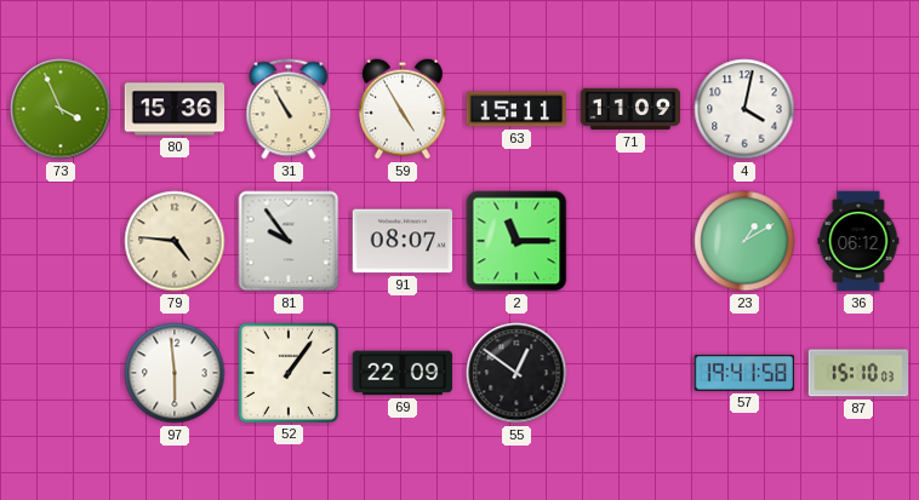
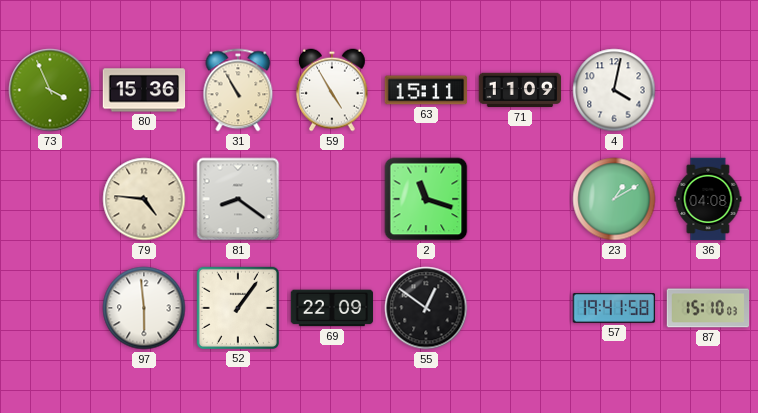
81: 9:54 -> 8:21 (238, 199)
91: 08:07 -> none (403, 241)
2: 11:15 -> 11:18 (426, 199)
36: 06:12 -> 04:08 (708, 199)
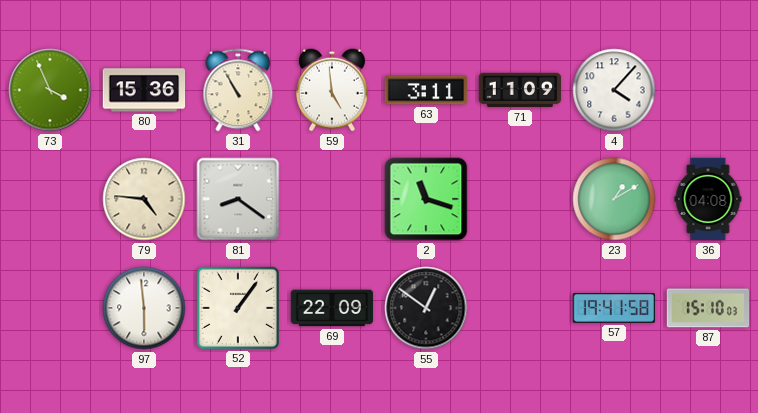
59: 4:55 -> 4:59 (333, 90)
63: 15:11 -> 3:11 (426, 90)
4: 4:02 -> 4:07 (614, 90)
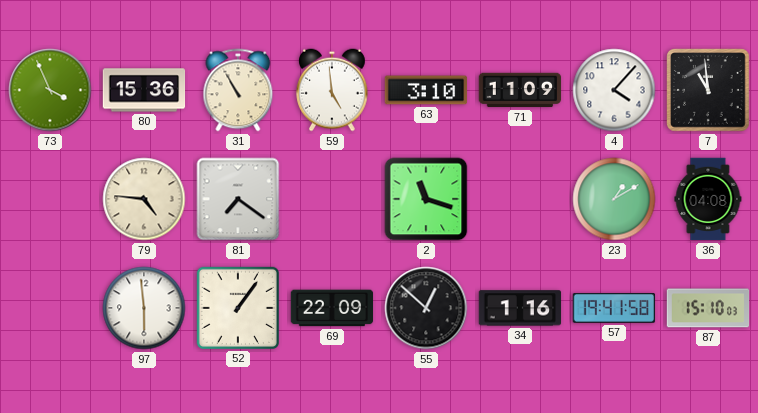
63: 3:11 -> 3:10 (426, 90)
7: none -> 10:59 (708, 90)
81: 8:21 -> 7:21 (238, 199)
55: 12:51 -> 12:52 (426, 308)
34: none -> 1:16 (520, 308)
